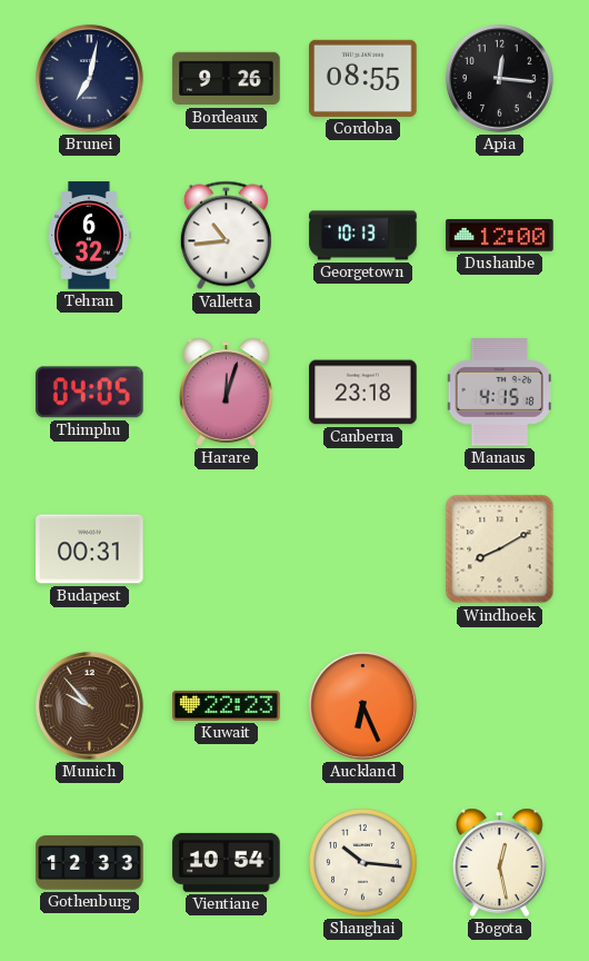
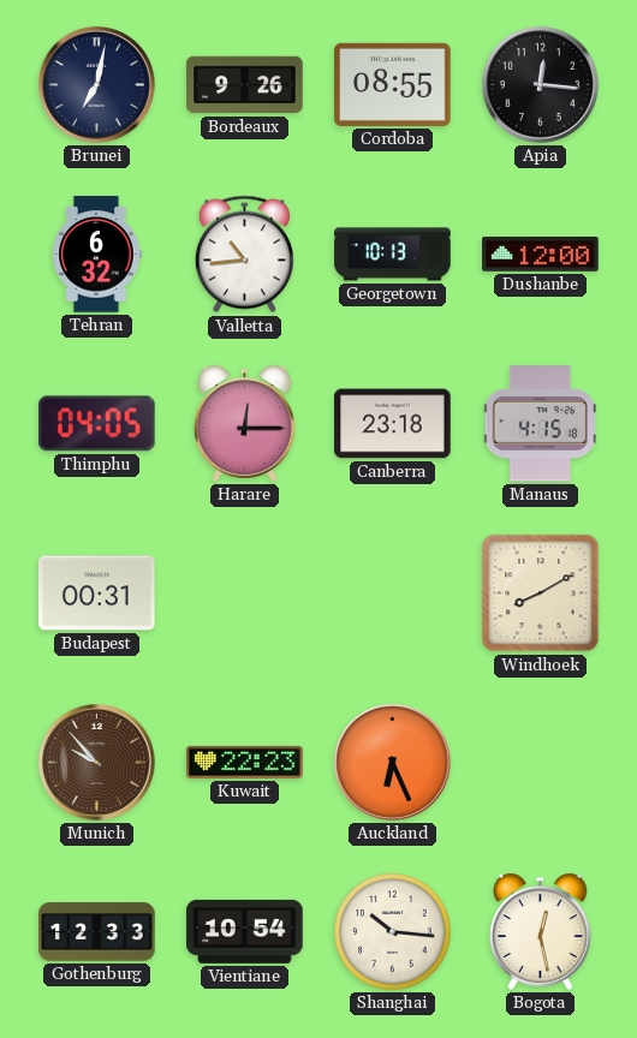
Harare: 12:03 -> 12:15 (245, 423)
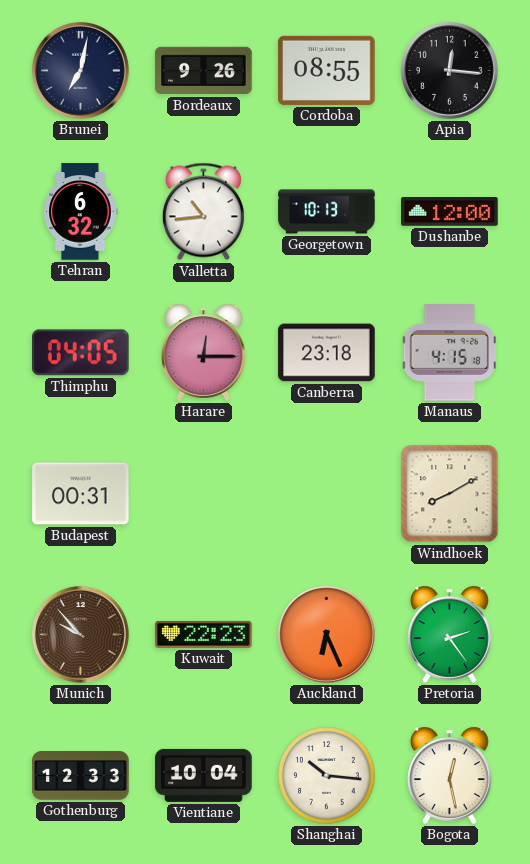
Pretoria: none -> 2:24 (450, 634)
Vientiane: 10:54 -> 10:04 (204, 775)
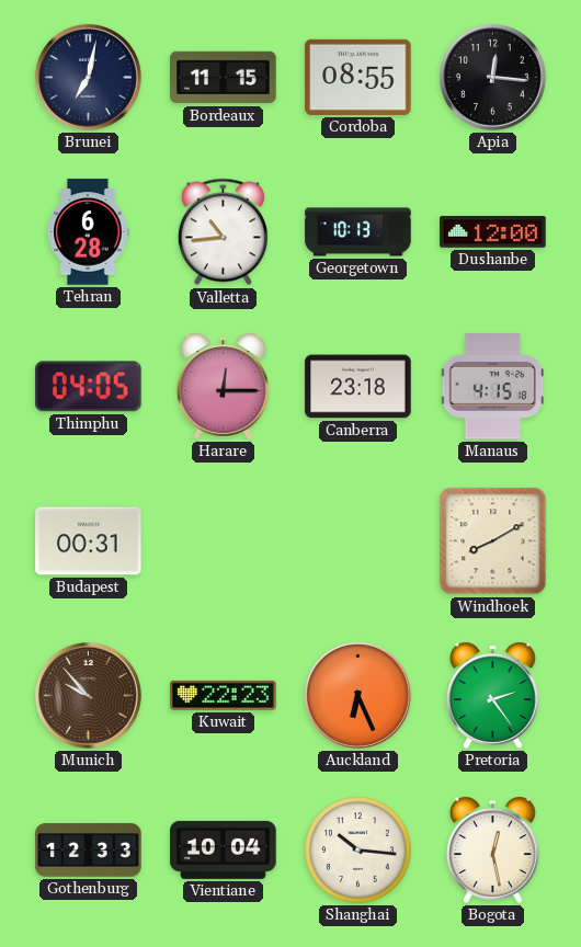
Bordeaux: 9:26 -> 11:15 (224, 78)
Tehran: 6:32 -> 6:28 (88, 232)
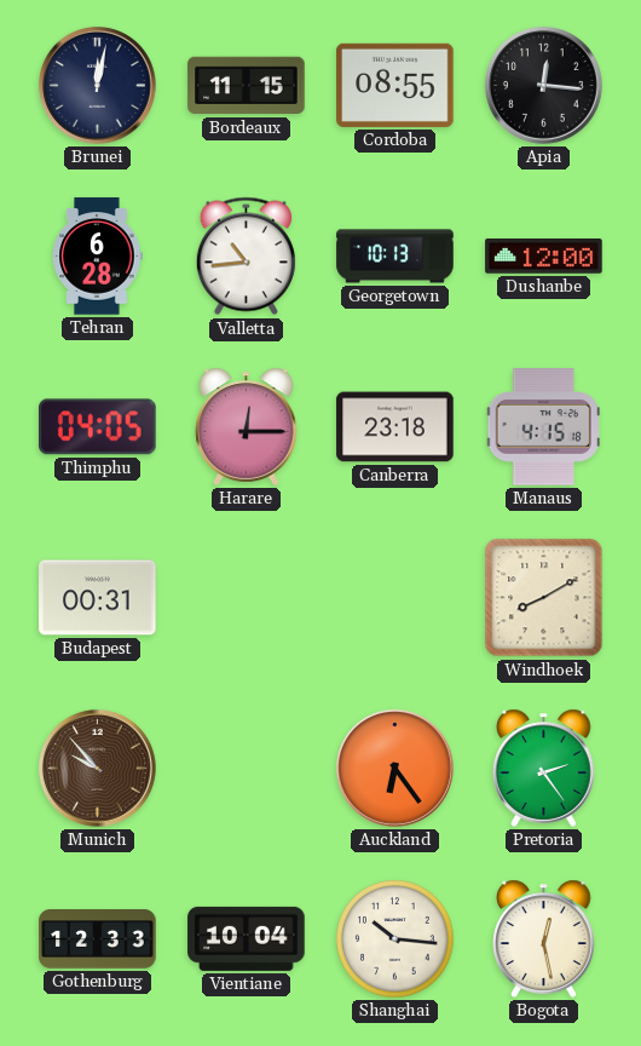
Brunei: 7:02 -> 12:02 (97, 85)
Kuwait: 22:23 -> none (224, 695)
Auckland: 6:26 -> 6:24 (394, 768)
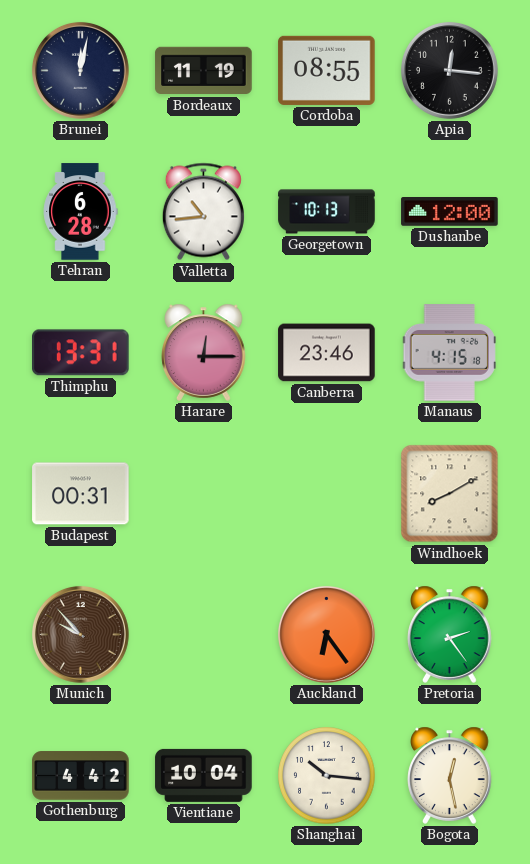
Bordeaux: 11:15 -> 11:19 (204, 71)
Thimphu: 04:05 -> 13:31 (81, 353)
Canberra: 23:18 -> 23:46 (327, 353)
Gothenburg: 12:33 -> 4:42 (81, 776)
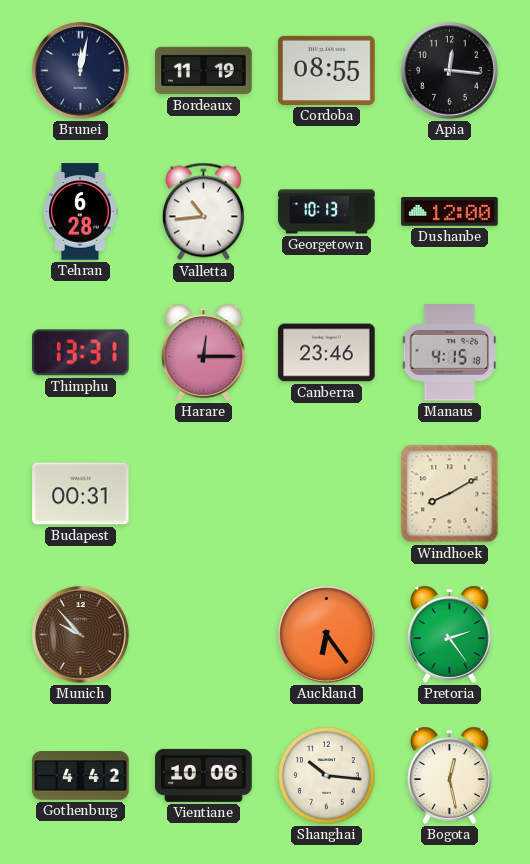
Vientiane: 10:04 -> 10:06 (204, 775)
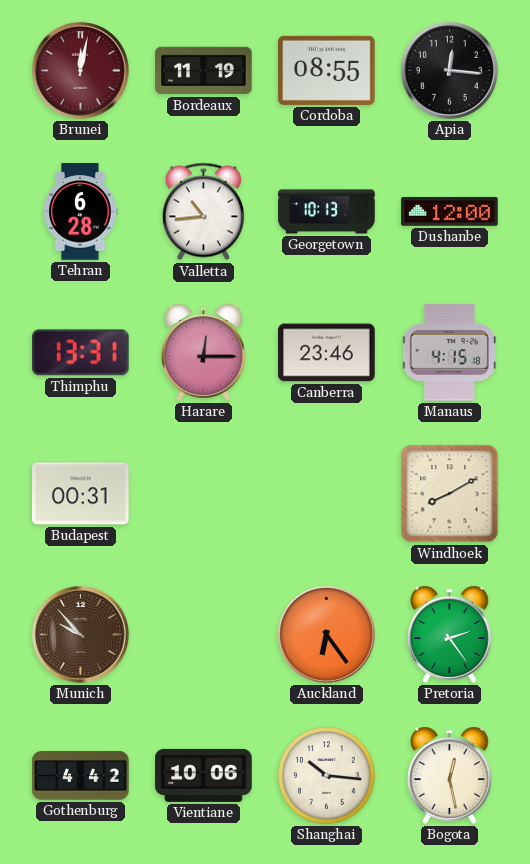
Brunei dial: navy -> burgundy (80, 70)
